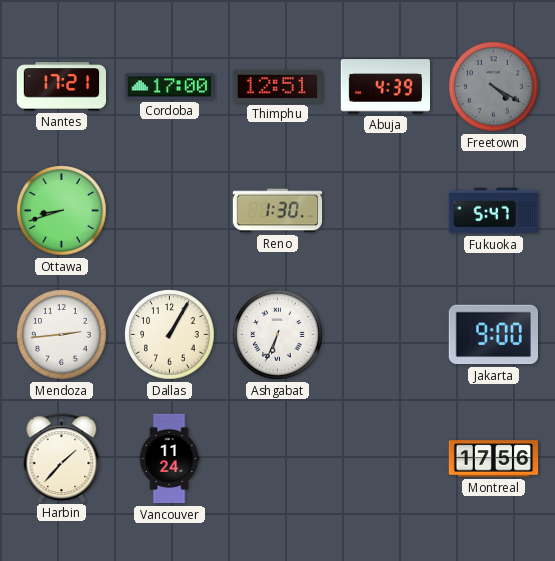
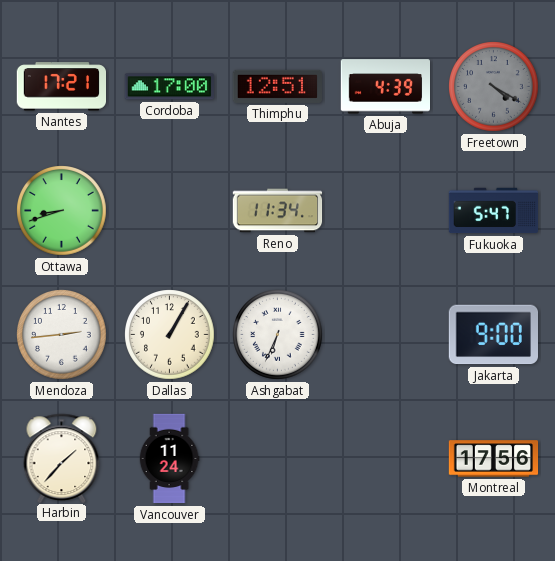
Reno: 1:30 -> 11:34 (278, 211)
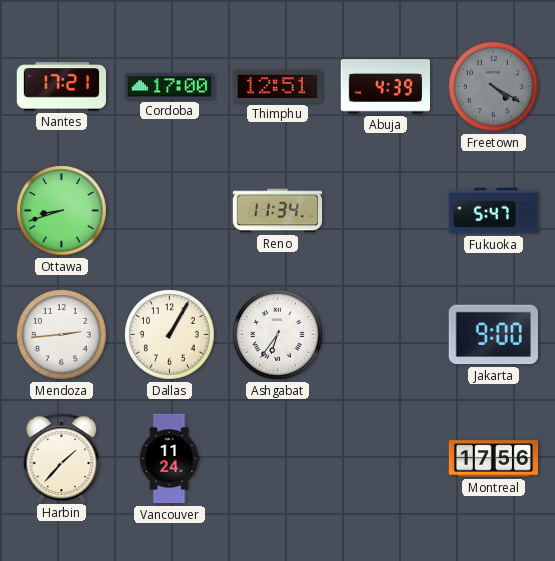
Ashgabat: 6:34 -> 6:36 (278, 335)
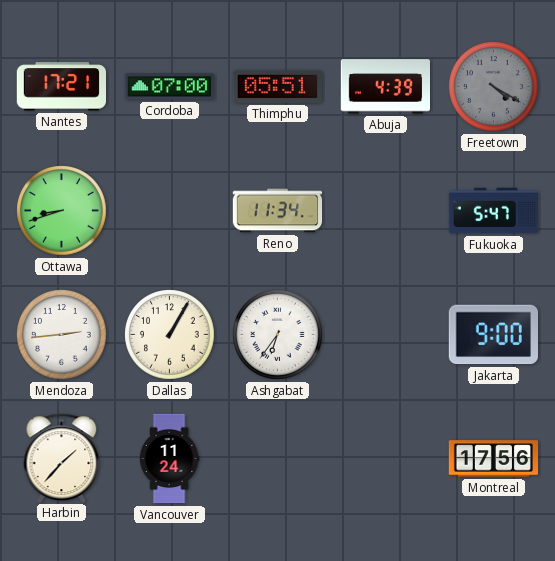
Cordoba: 17:00 -> 07:00 (169, 87)
Thimphu: 12:51 -> 05:51 (277, 86)
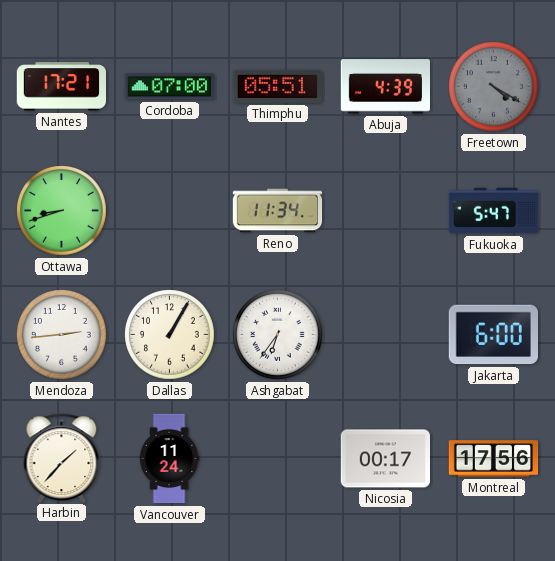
Jakarta: 9:00 -> 6:00 (493, 335)
Nicosia: none -> 00:17 (385, 459)
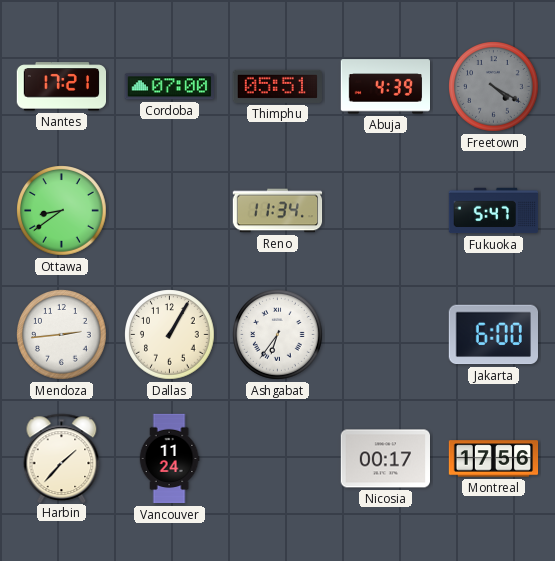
Ottawa: 8:42 -> 8:39 (62, 211)
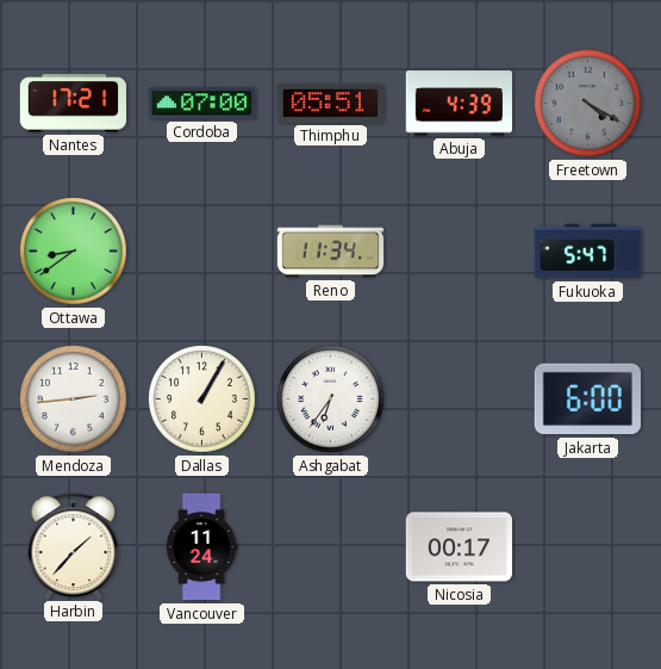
Montreal: 17:56 -> none (494, 459)
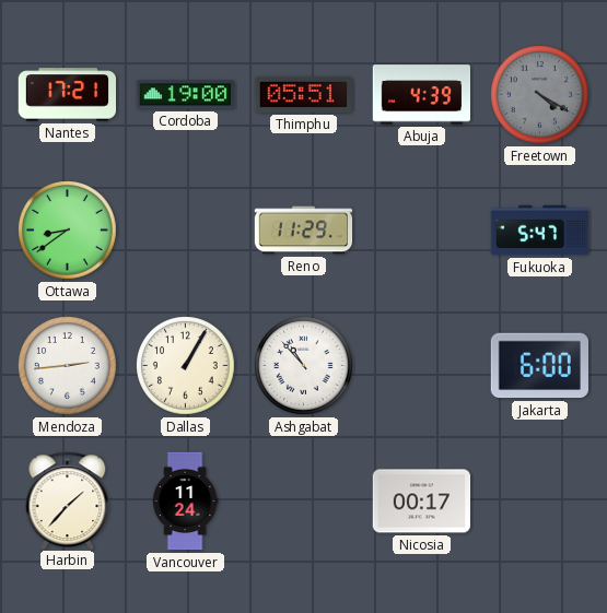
Cordoba: 07:00 -> 19:00 (185, 95)
Reno: 11:34 -> 11:29 (304, 231)
Ashgabat: 6:36 -> 10:53 (304, 366)
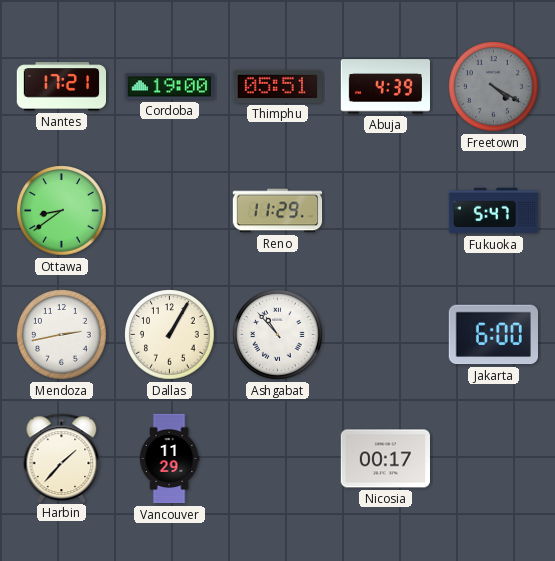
Mendoza: 2:44 -> 2:43 (62, 335)
Vancouver: 11:24 -> 11:29 (169, 459)
